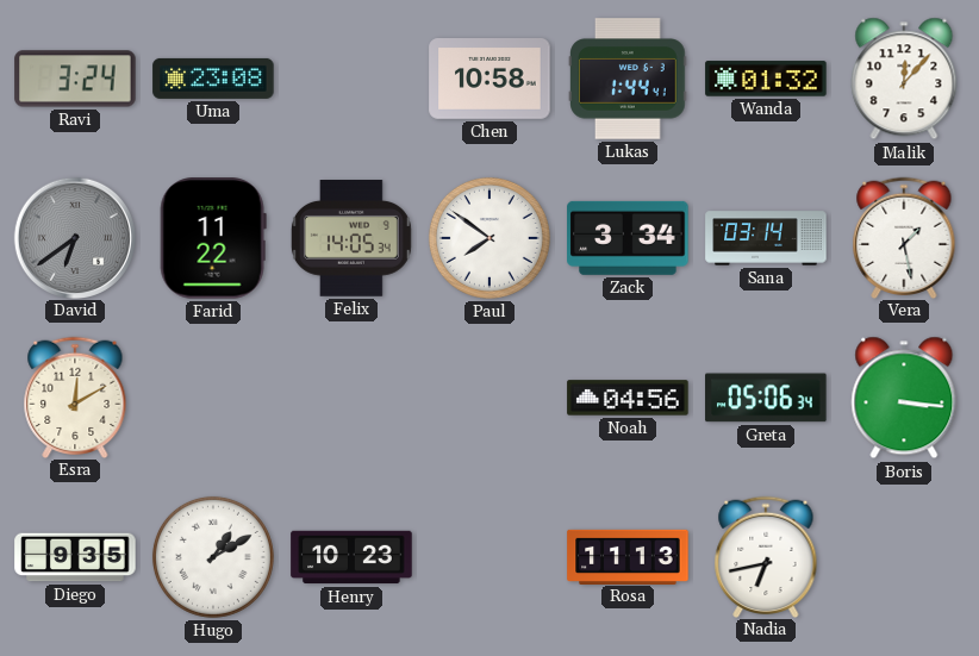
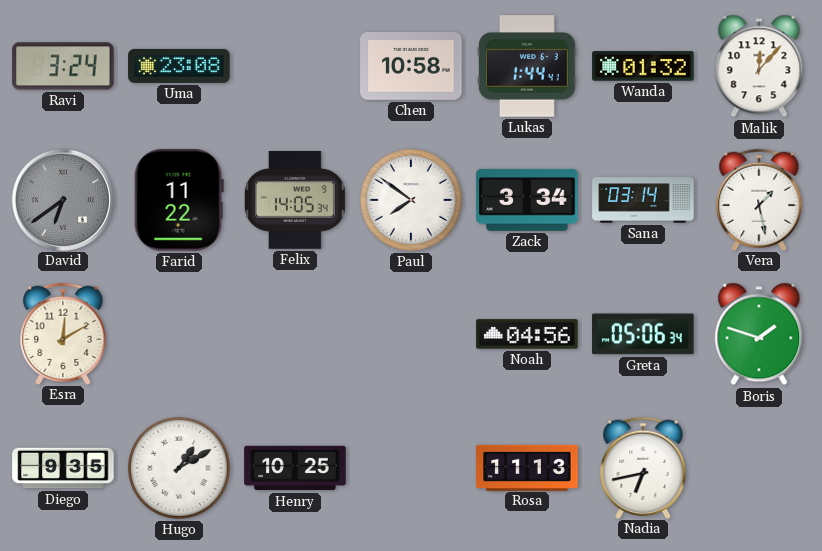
Boris: 3:16 -> 1:48 (759, 334)
Henry: 10:23 -> 10:25 (295, 468)
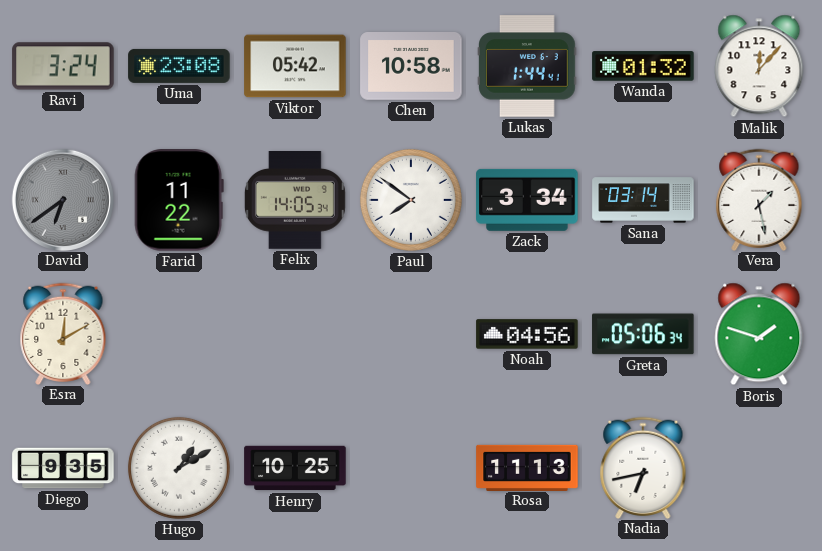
Viktor: none -> 05:42 (295, 66)
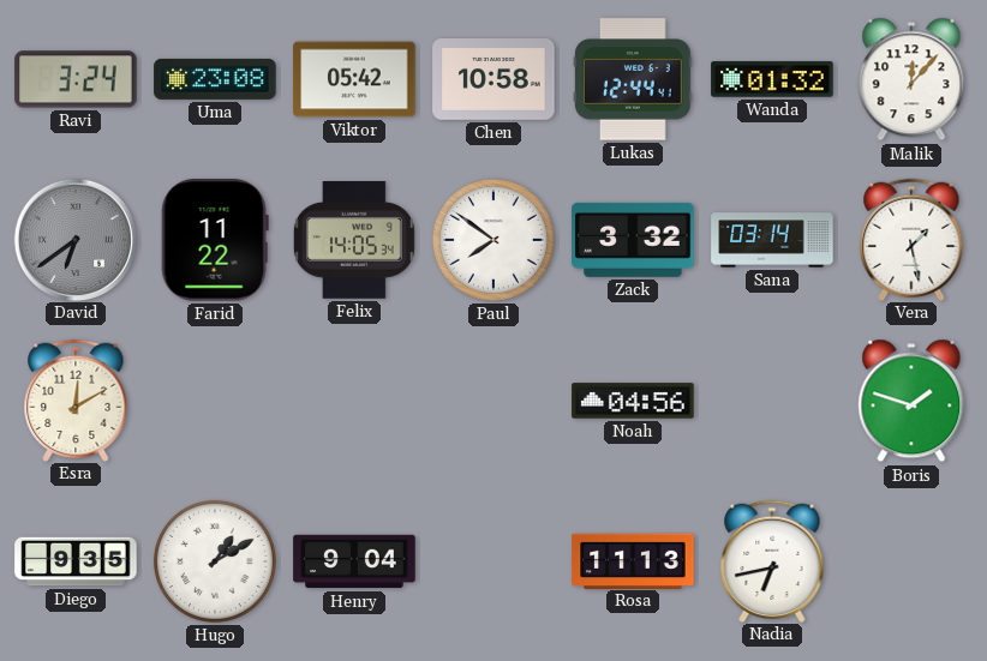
Lukas: 1:44 -> 12:44 (634, 79)
Zack: 3:34 -> 3:32 (633, 240)
Greta: 05:06 -> none (643, 334)
Henry: 10:25 -> 9:04 (354, 561)
